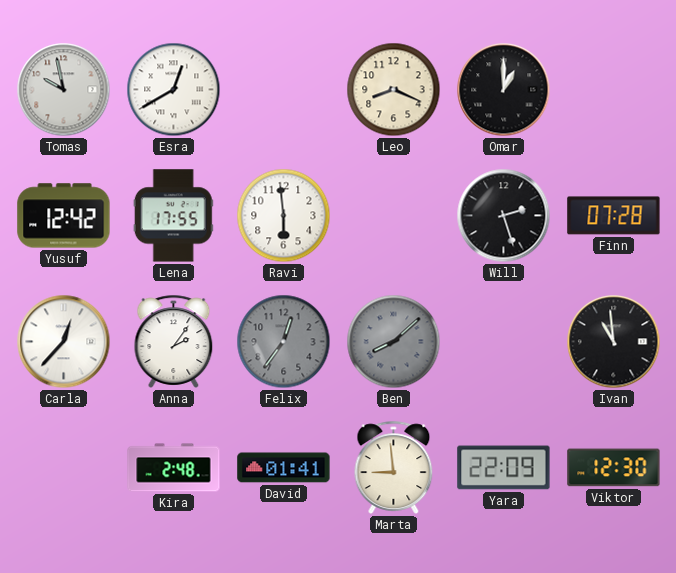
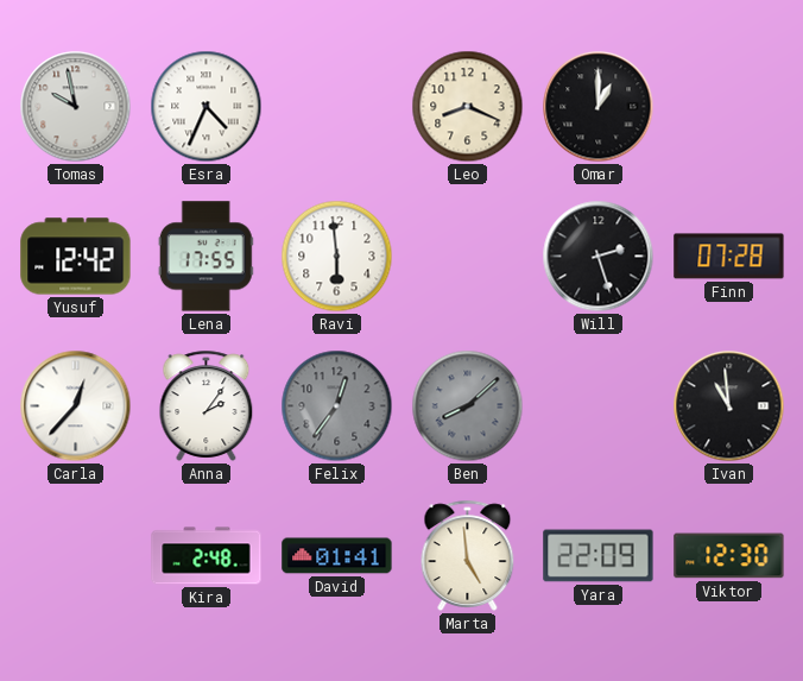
Esra: 12:40 -> 4:34 (207, 107)
Marta: 8:59 -> 4:59 (468, 555)
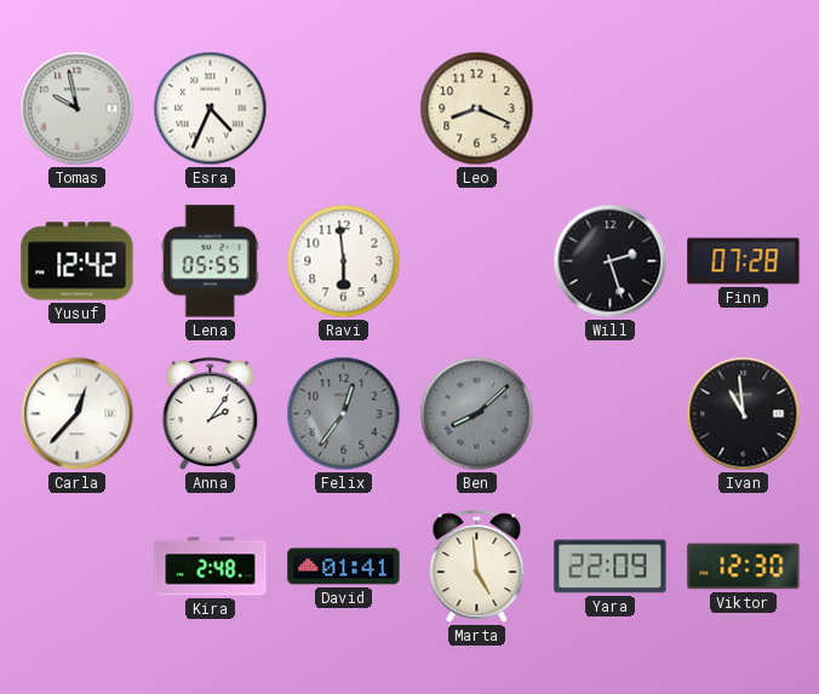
Omar: 1:00 -> none (599, 107)
Lena: 17:55 -> 05:55 (210, 262)
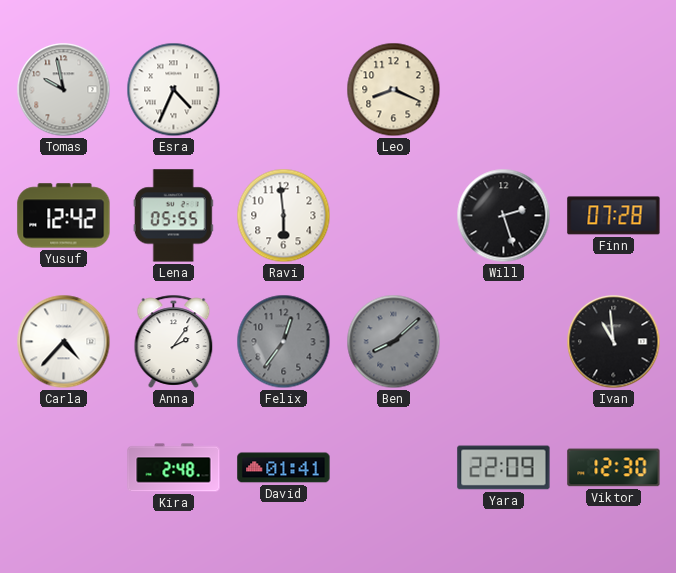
Carla: 12:37 -> 4:37 (64, 342)
Marta: 4:59 -> none (477, 566)
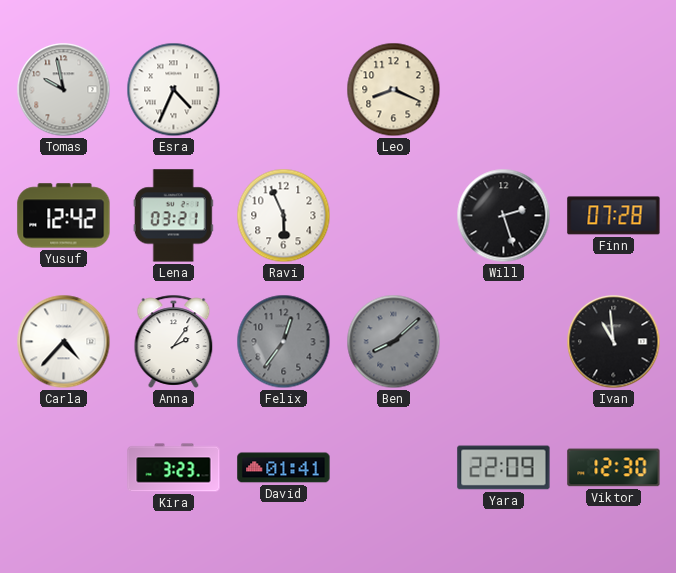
Lena: 05:55 -> 03:21 (173, 216)
Ravi: 5:59 -> 5:56 (284, 216)
Kira: 2:48 -> 3:23 (174, 468)
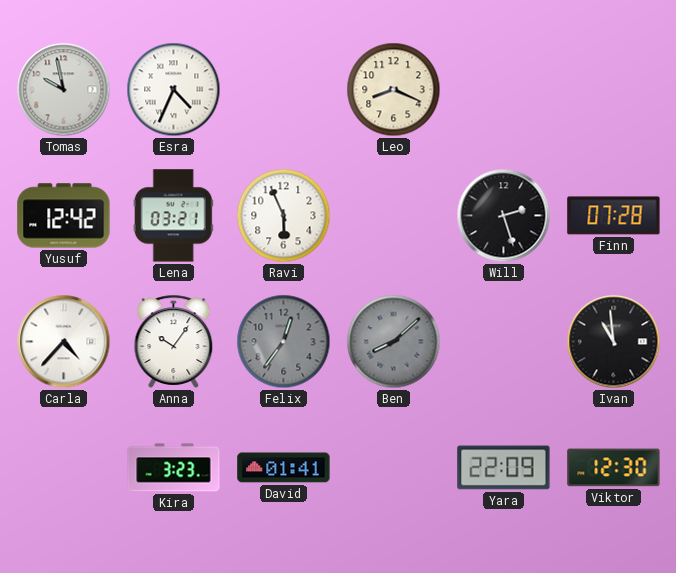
Anna: 2:06 -> 10:06 (174, 341)
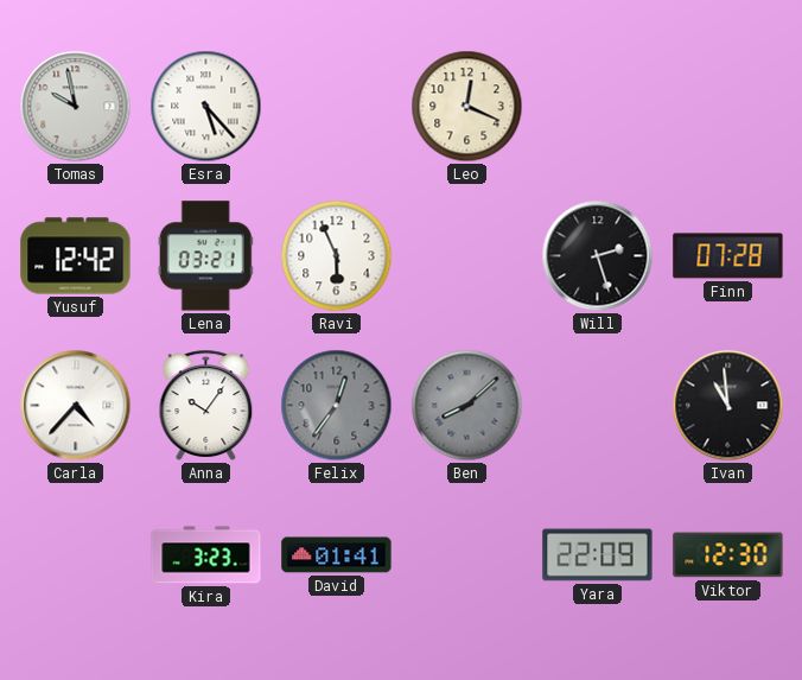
Esra: 4:34 -> 5:23 (206, 107)
Leo: 8:19 -> 12:19 (467, 107)
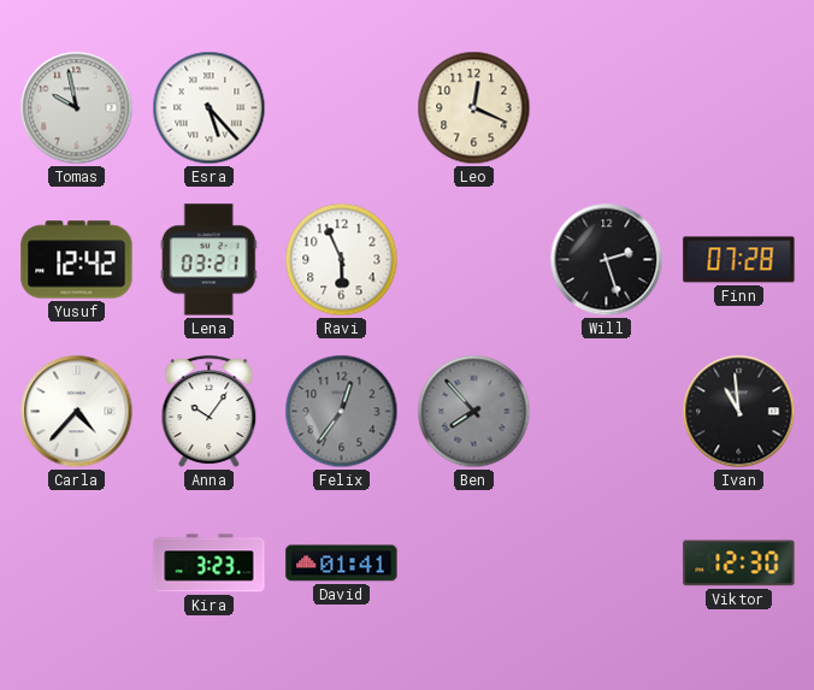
Ben: 8:08 -> 7:53 (474, 412)
Yara: 22:09 -> none (598, 555)
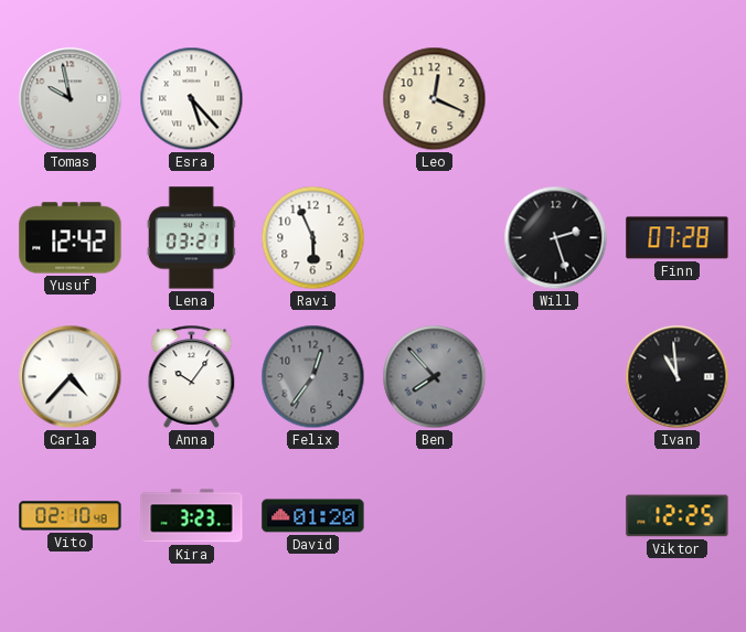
Vito: none -> 02:10 (71, 516)
David: 01:41 -> 01:20 (313, 516)
Viktor: 12:30 -> 12:25 (678, 516)
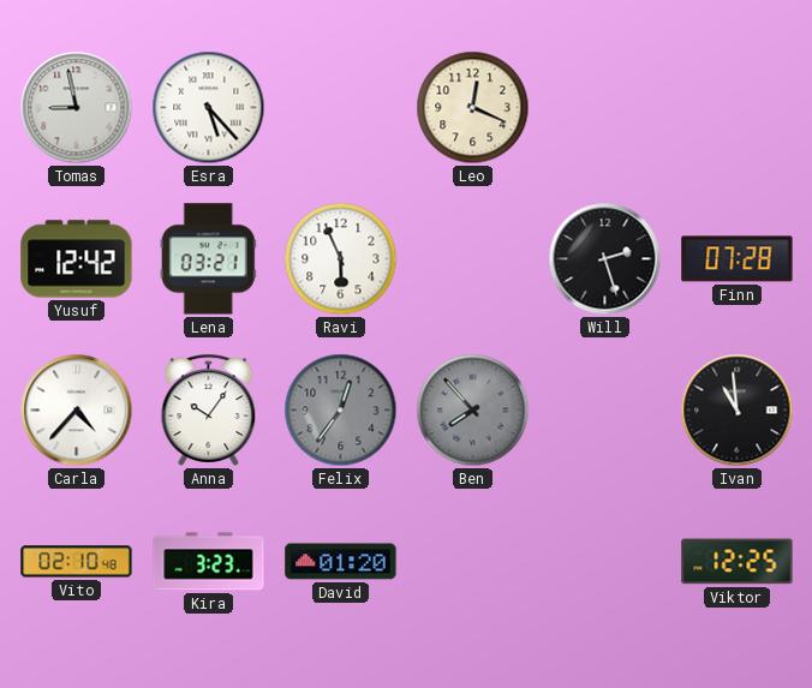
Tomas: 9:58 -> 8:58 (77, 108)
